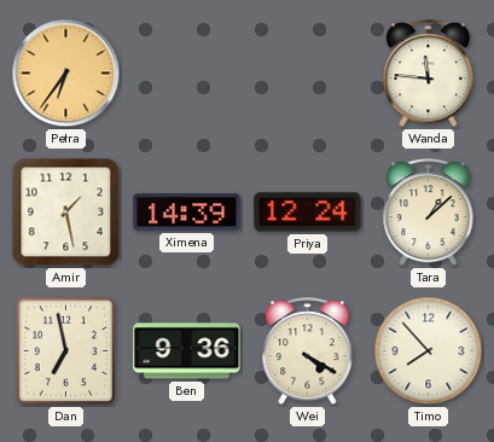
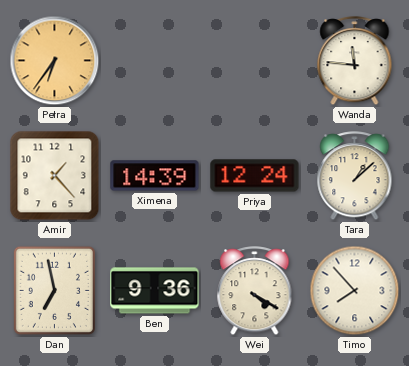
Amir: 1:28 -> 1:23 (55, 176)
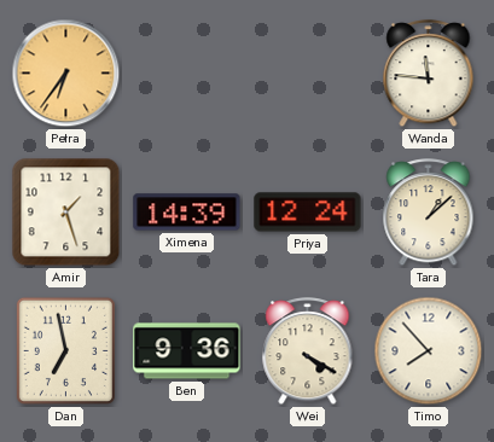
Amir: 1:23 -> 1:27 (66, 213)
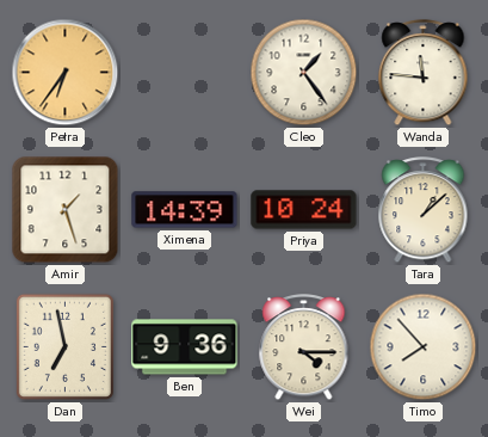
Cleo: none -> 1:24 (304, 73)
Priya: 12:24 -> 10:24 (304, 210)
Wei: 4:20 -> 4:15 (304, 347)
